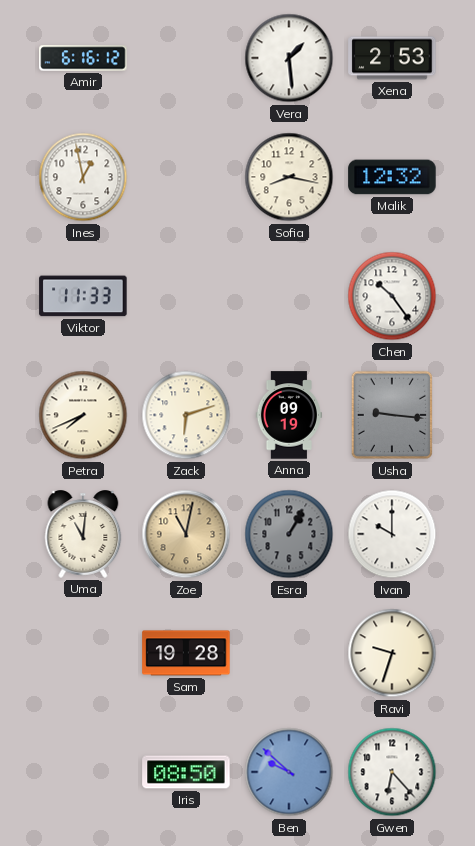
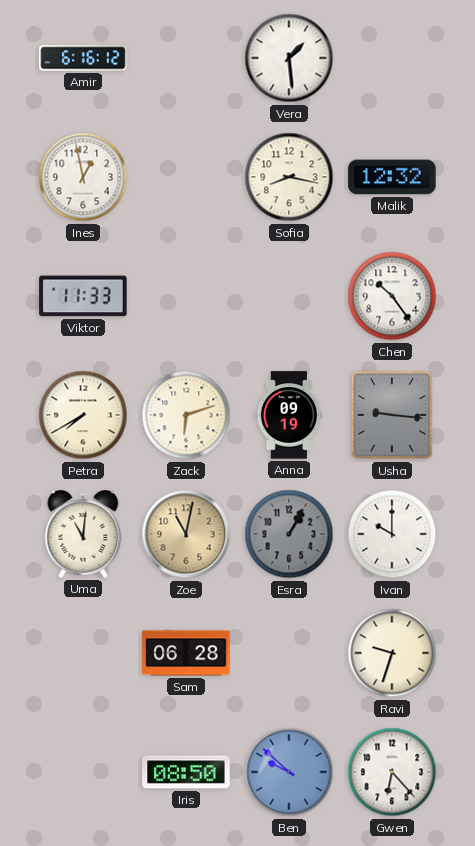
Xena: 2:53 -> none (392, 58)
Petra: 7:41 -> 7:40 (83, 415)
Sam: 19:28 -> 06:28 (186, 653)
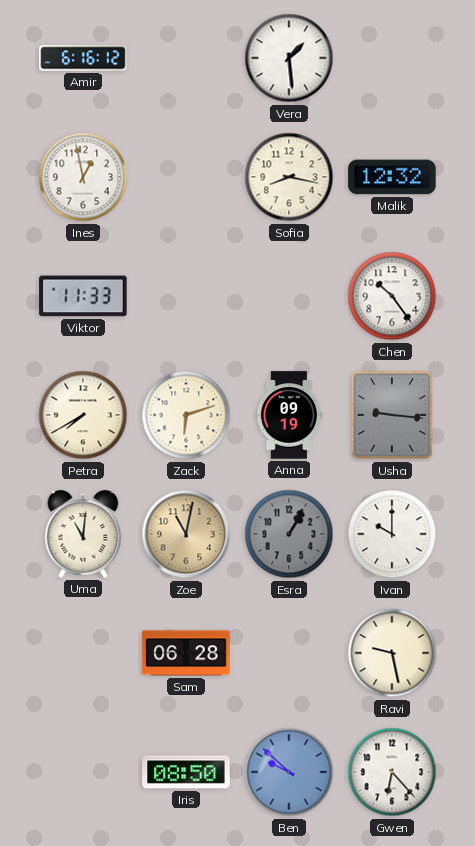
Ravi: 9:33 -> 9:28 (392, 653)
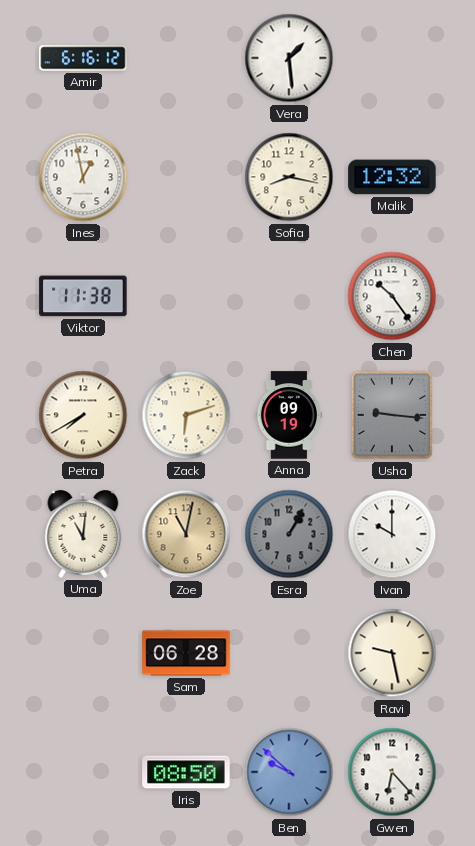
Viktor: 11:33 -> 11:38 (83, 296)
